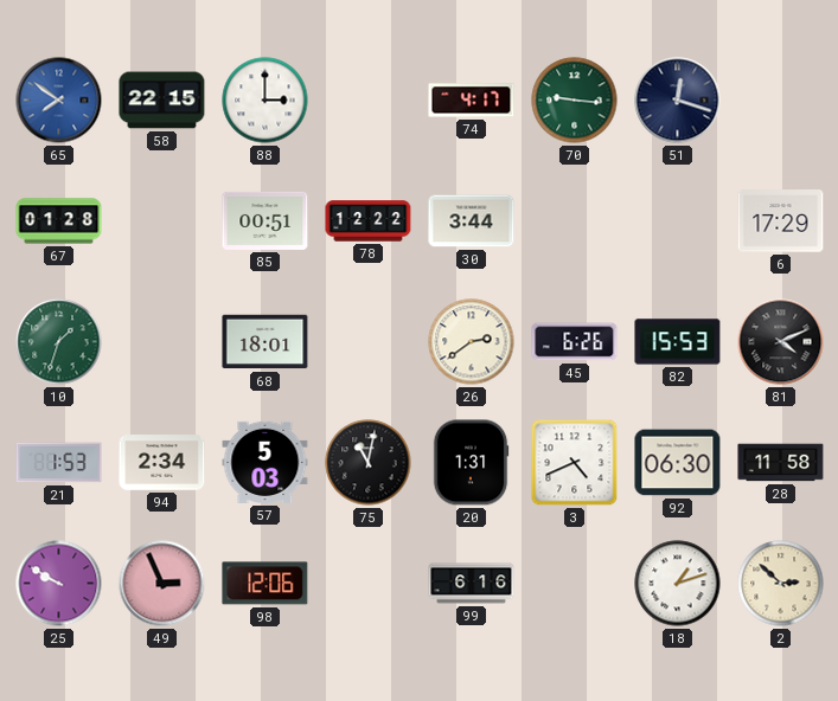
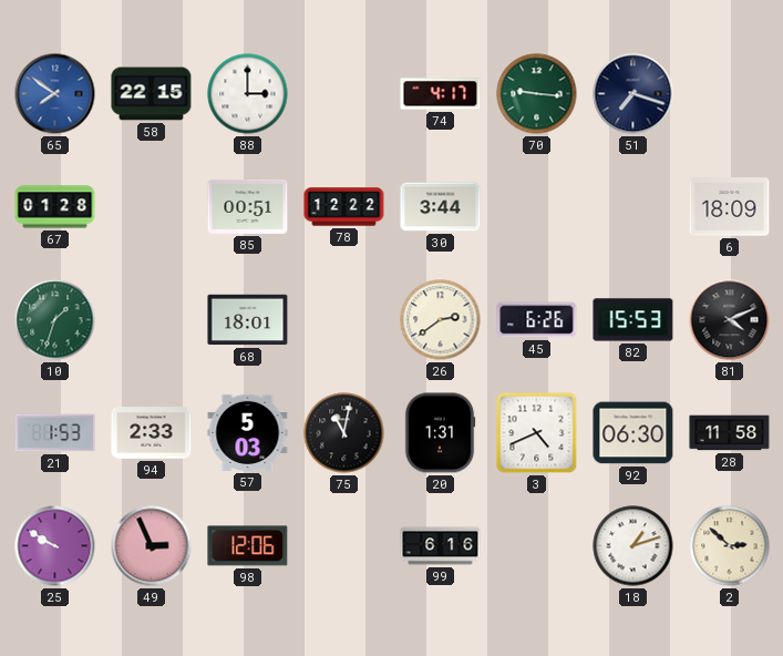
51: 12:18 -> 7:18 (633, 94)
6: 17:29 -> 18:09 (730, 207)
94: 2:34 -> 2:33 (152, 433)
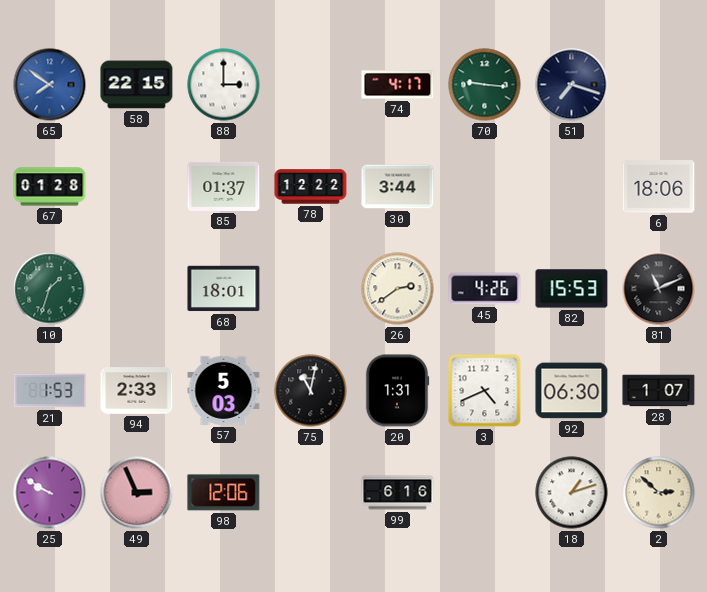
85: 00:51 -> 01:37 (224, 186)
6: 18:09 -> 18:06 (659, 187)
45: 6:26 -> 4:26 (485, 289)
81: 4:11 -> 11:11 (659, 289)
28: 11:58 -> 1:07 (659, 391)
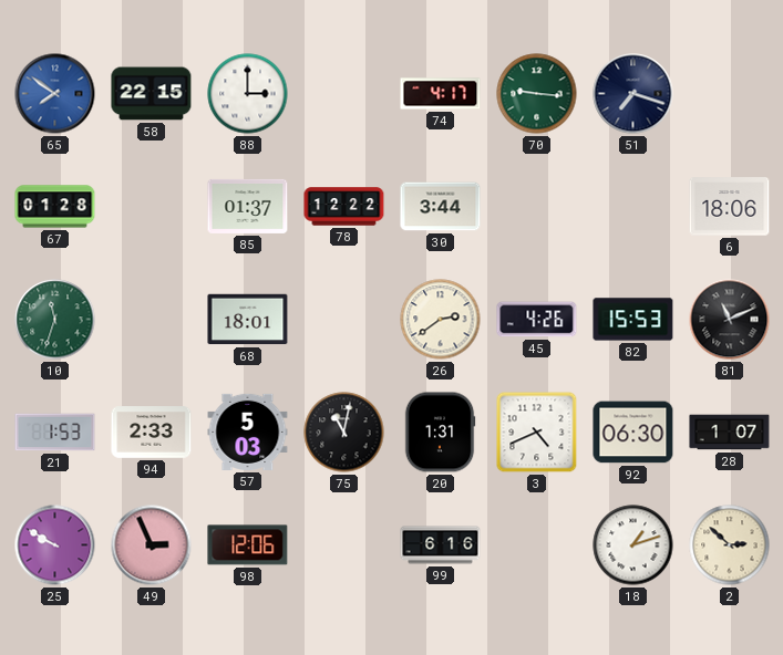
10: 1:33 -> 11:33 (55, 320)
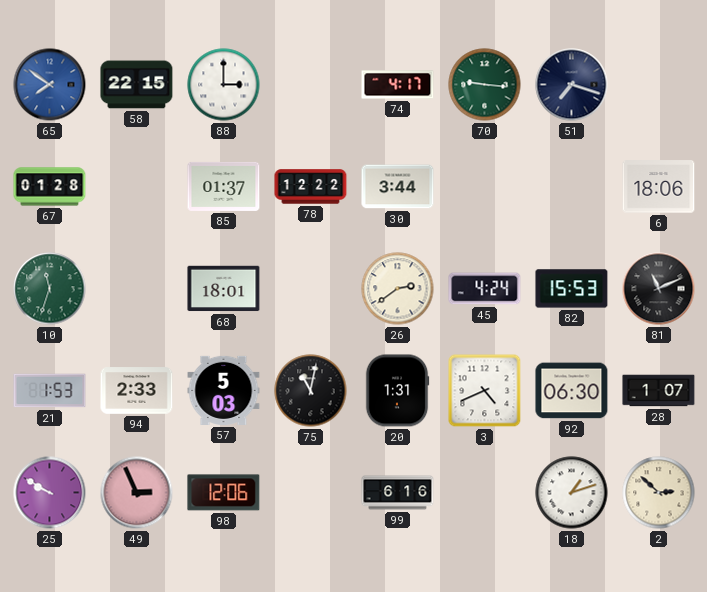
45: 4:26 -> 4:24 (485, 289)
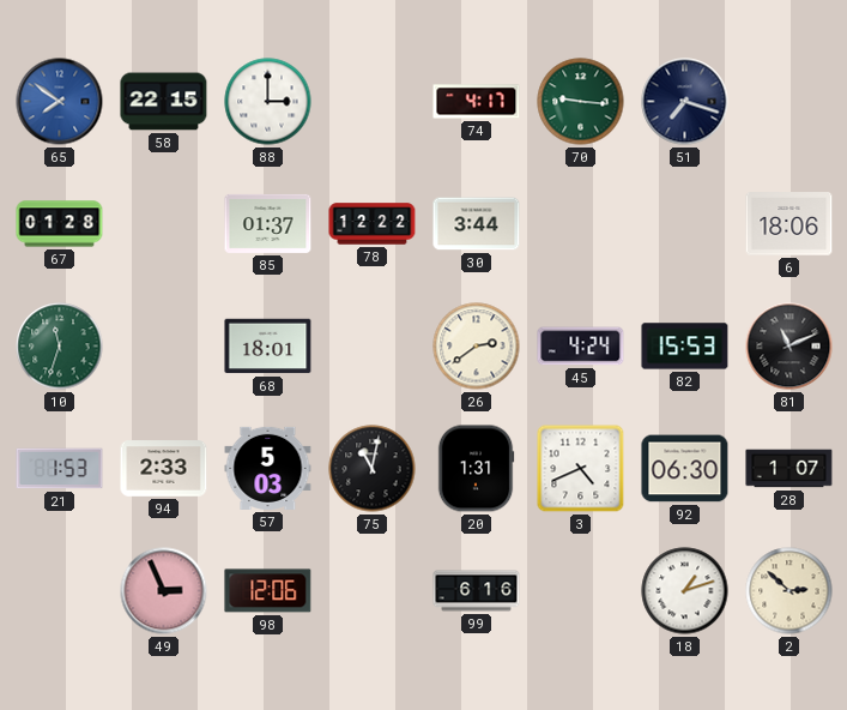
25: 9:50 -> none (50, 493)
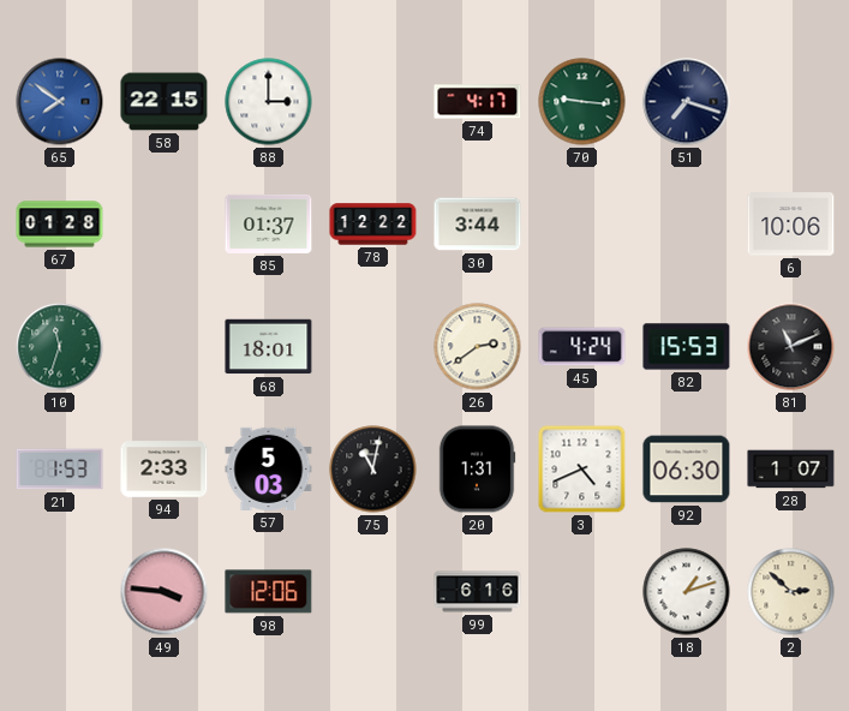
6: 18:06 -> 10:06 (791, 225)
49: 2:56 -> 3:46 (165, 592)
